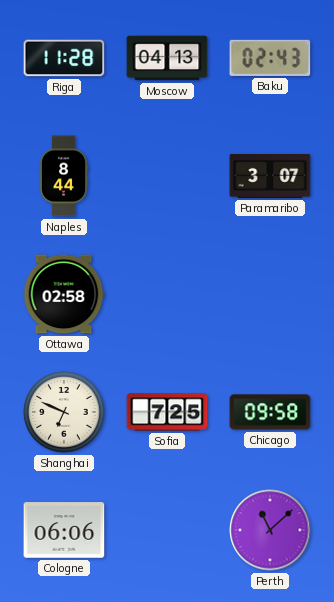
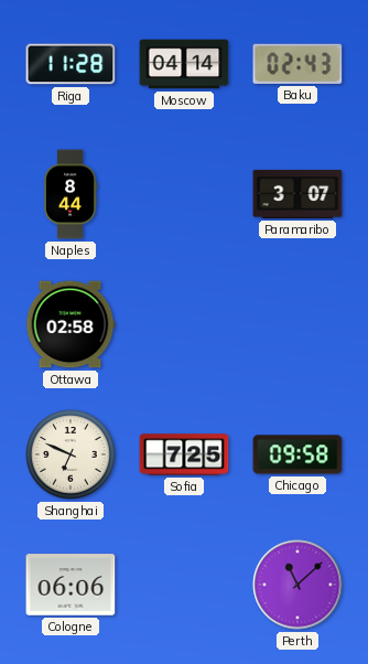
Moscow: 04:13 -> 04:14 (184, 64)
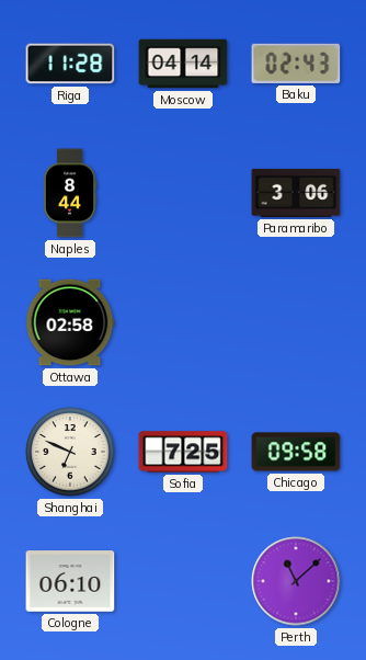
Paramaribo: 3:07 -> 3:06 (296, 193)
Cologne: 06:06 -> 06:10 (70, 581)
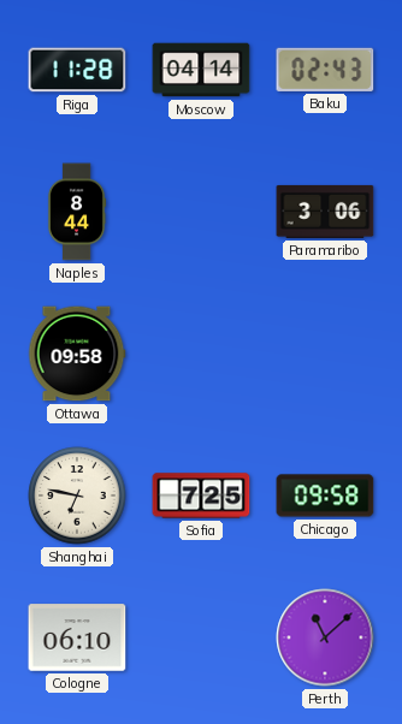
Ottawa: 02:58 -> 09:58 (77, 354)
Shanghai: 6:49 -> 6:47 (77, 495)
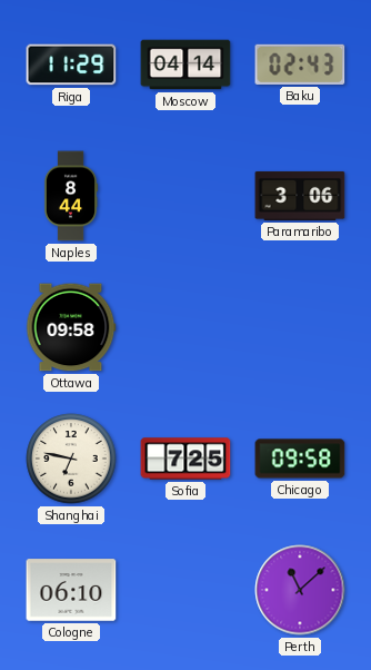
Riga: 11:28 -> 11:29 (71, 65)
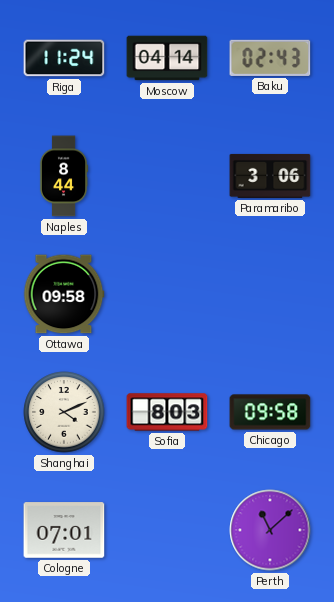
Riga: 11:29 -> 11:24 (64, 58)
Shanghai: 6:47 -> 4:11 (64, 412)
Sofia: 7:25 -> 8:03 (167, 412)
Cologne: 06:10 -> 07:01 (64, 530)
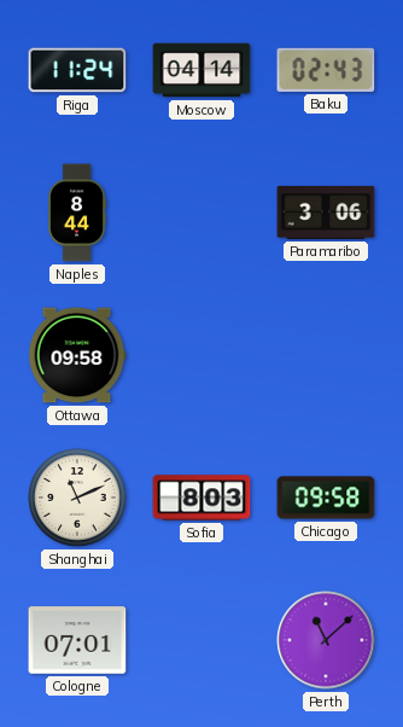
Shanghai: 4:11 -> 11:11 (77, 498)
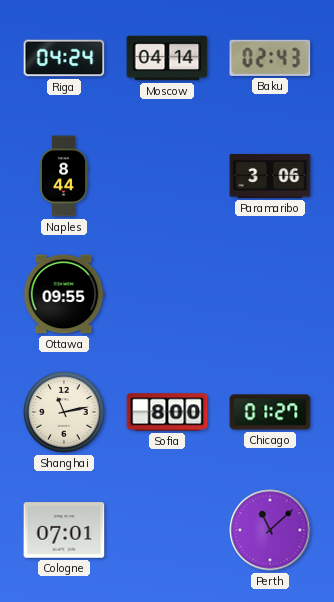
Riga: 11:24 -> 04:24 (64, 58)
Ottawa: 09:58 -> 09:55 (64, 294)
Shanghai: 11:11 -> 11:13 (64, 412)
Sofia: 8:03 -> 8:00 (167, 412)
Chicago: 09:58 -> 01:27 (270, 412)
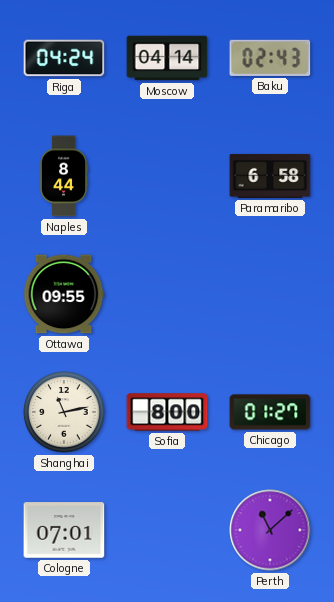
Paramaribo: 3:06 -> 6:58 (270, 176)
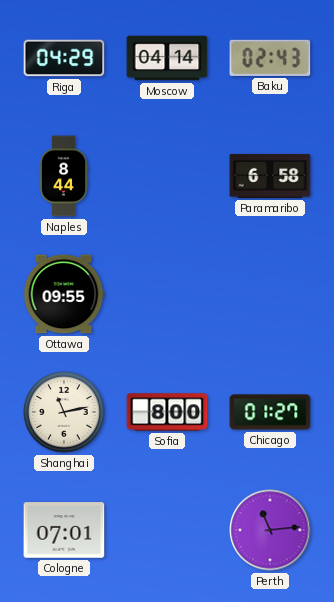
Riga: 04:24 -> 04:29 (64, 58)
Perth: 11:08 -> 11:14 (270, 530)
